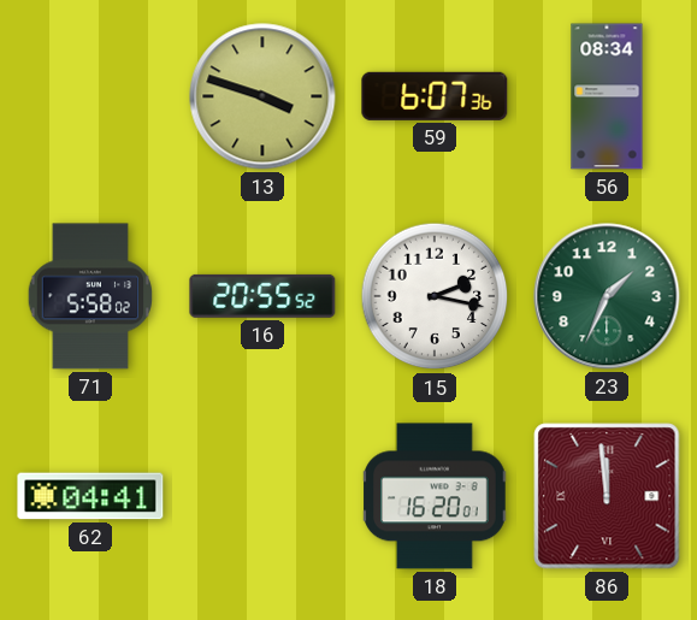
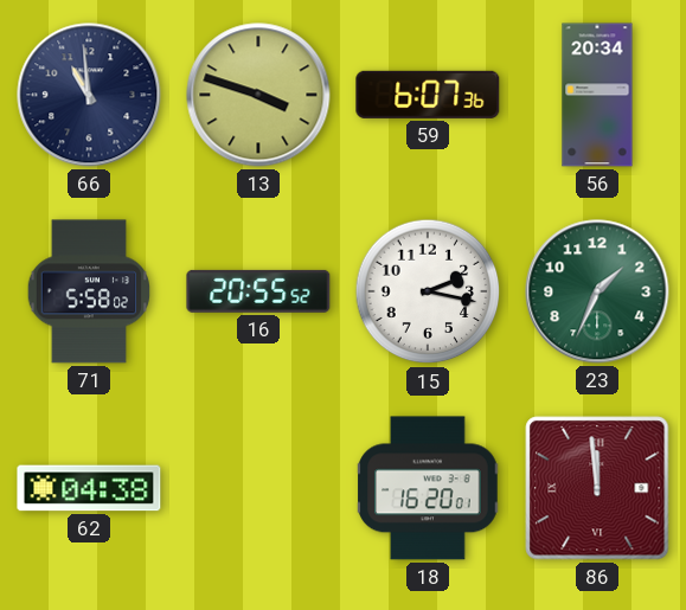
66: none -> 10:59 (89, 95)
56: 08:34 -> 20:34 (597, 95)
62: 04:41 -> 04:38 (89, 488)
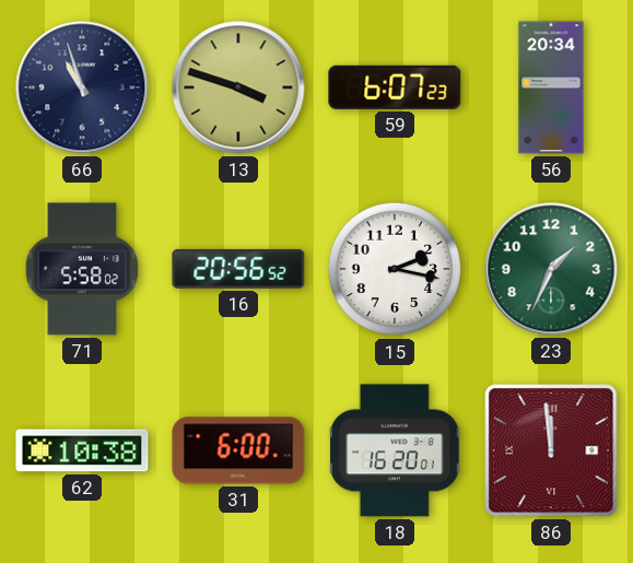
66: 10:59 -> 10:57 (82, 87)
59: 6:07:36 -> 6:07:23 (395, 87)
16: 20:55 -> 20:56 (238, 269)
62: 04:38 -> 10:38 (82, 450)
31: none -> 6:00 (238, 450)
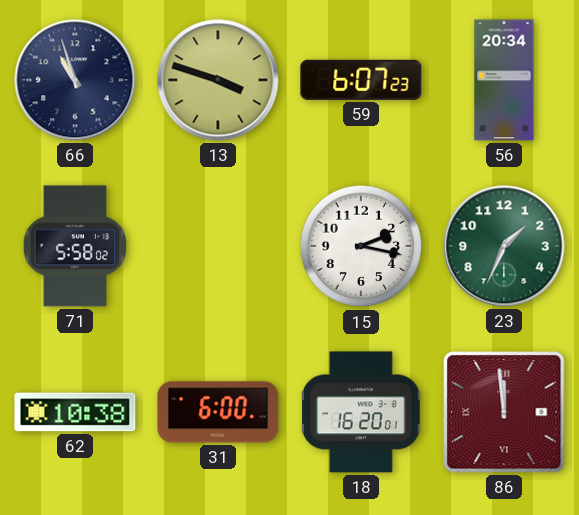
16: 20:56 -> none (238, 269)
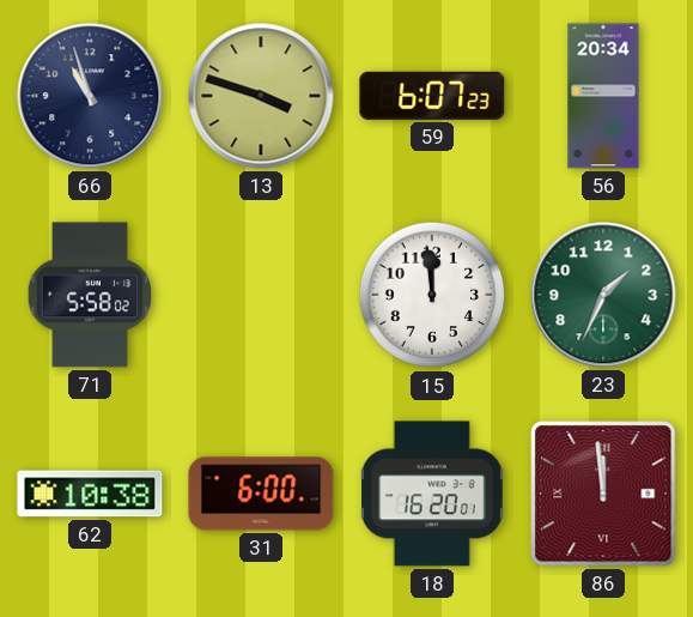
15: 2:17 -> 11:59 (432, 295)
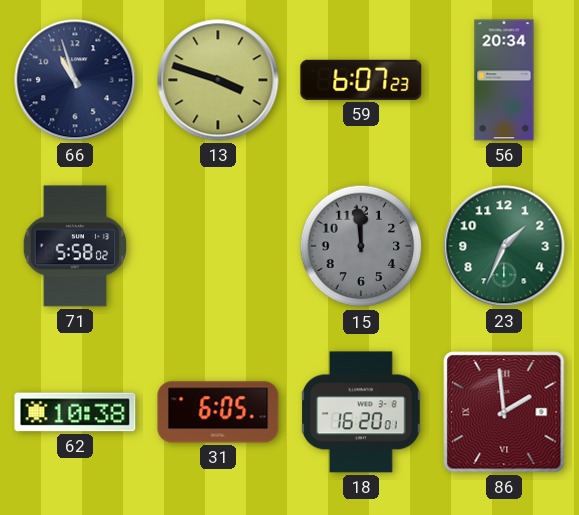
15 dial: white -> grey (361, 246)
31: 6:00 -> 6:05 (218, 412)
86: 11:59 -> 1:59 (504, 412)
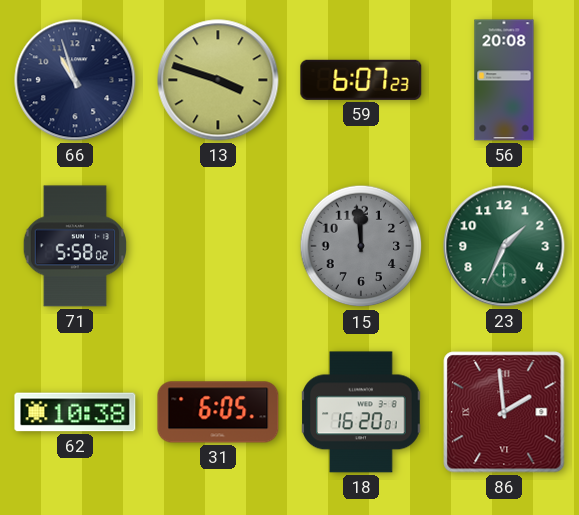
56: 20:34 -> 20:08 (504, 80)
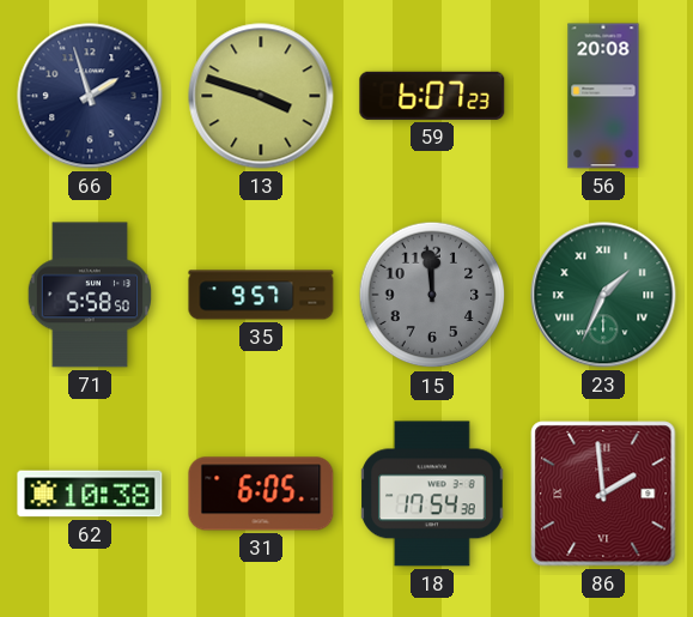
66: 10:57 -> 1:57 (90, 96)
71: 5:58:02 -> 5:58:50 (89, 295)
35: none -> 9:57 (261, 295)
23 numerals: Arabic -> Roman (603, 295)
18: 16:20 -> 17:54 (432, 494)
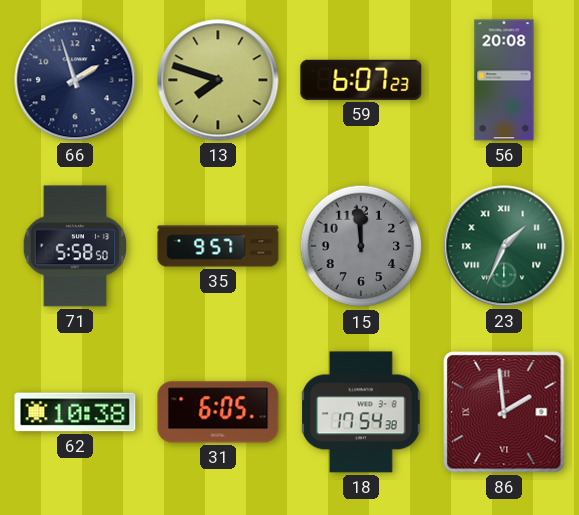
13: 3:48 -> 7:48 (218, 80)
